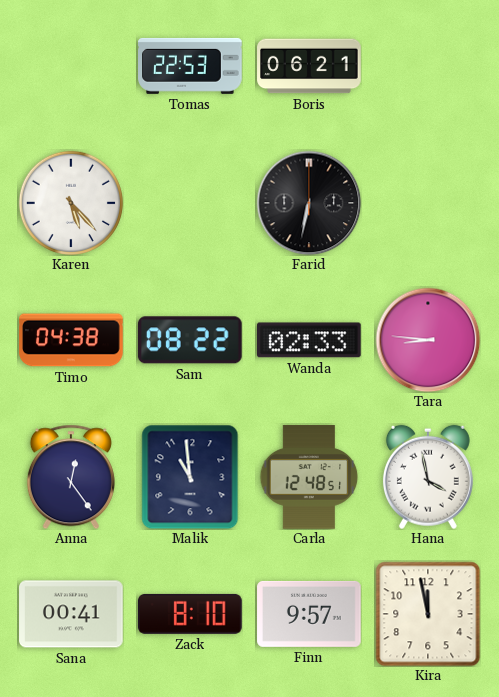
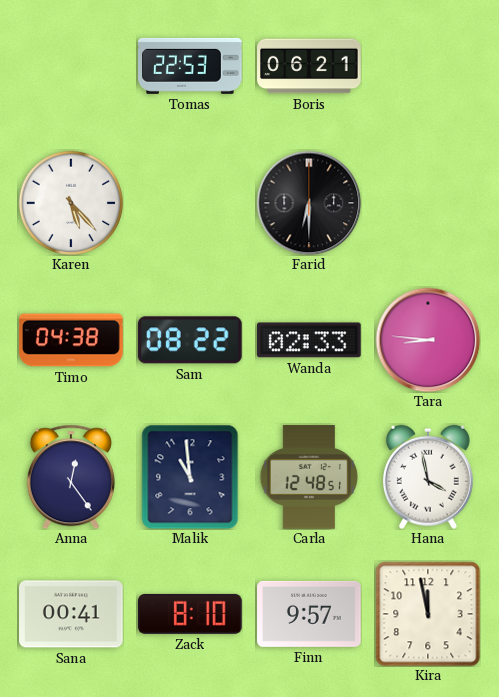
Farid: 6:32 -> 6:30 (309, 203)
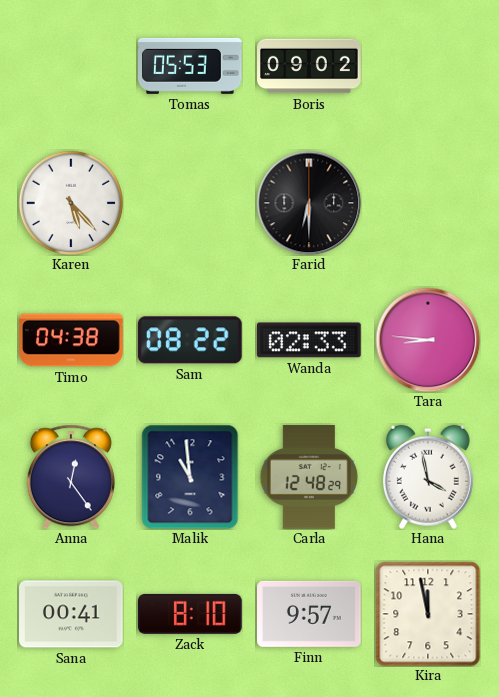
Tomas: 22:53 -> 05:53 (190, 66)
Boris: 06:21 -> 09:02 (309, 66)
Carla: 12:48:51 -> 12:48:29 (309, 477)
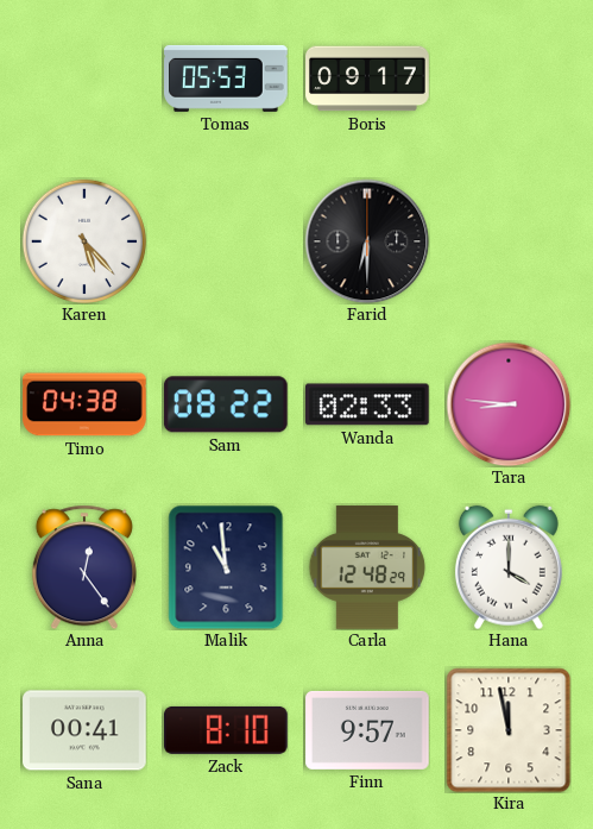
Boris: 09:02 -> 09:17 (367, 78)
Hana: 3:58 -> 4:00 (509, 567)
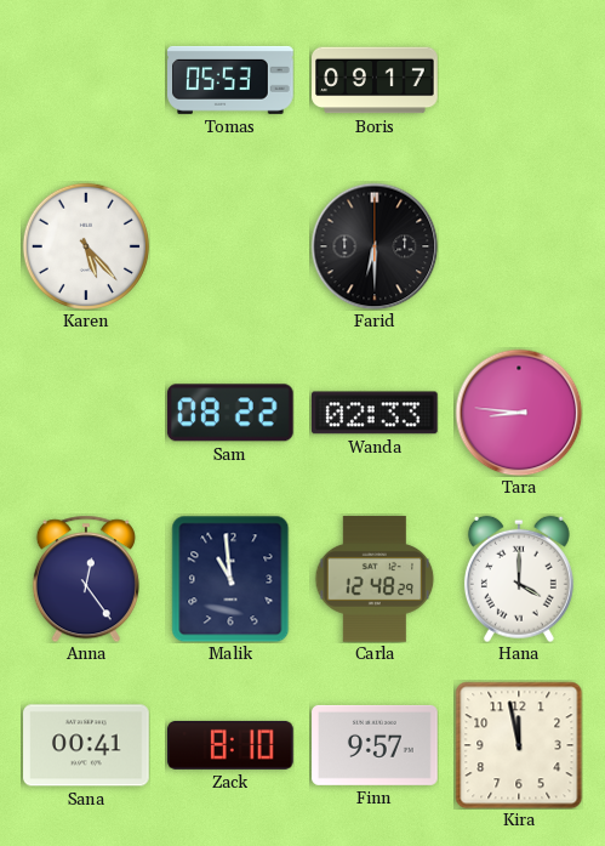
Timo: 04:38 -> none (84, 404)
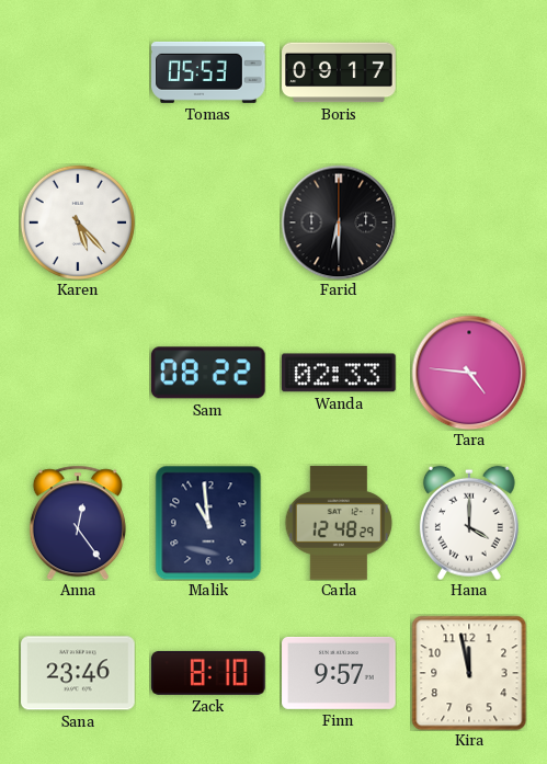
Tara: 8:46 -> 4:46 (469, 373)
Sana: 00:41 -> 23:46 (78, 673)
